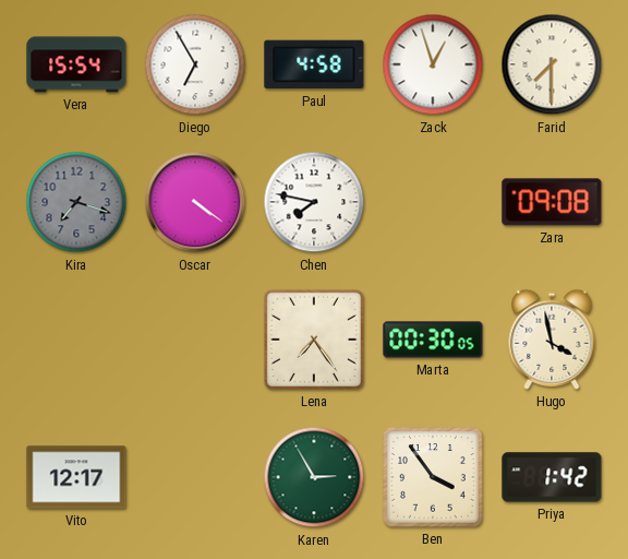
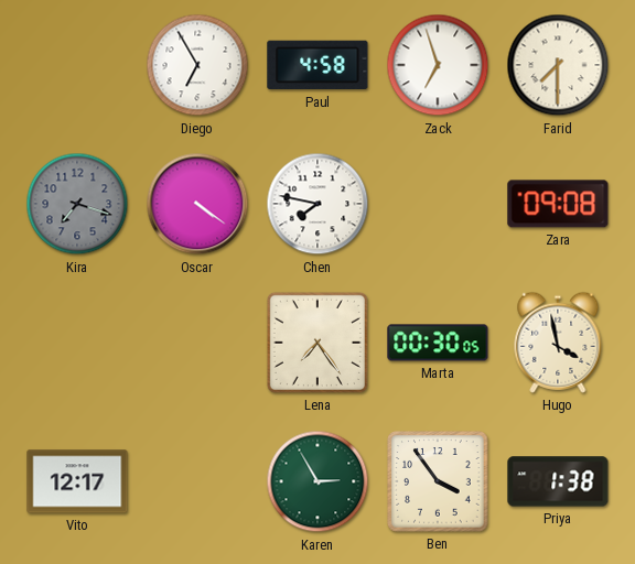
Vera: 15:54 -> none (76, 64)
Zack: 12:57 -> 6:57 (438, 65)
Priya: 1:42 -> 1:38 (558, 481)
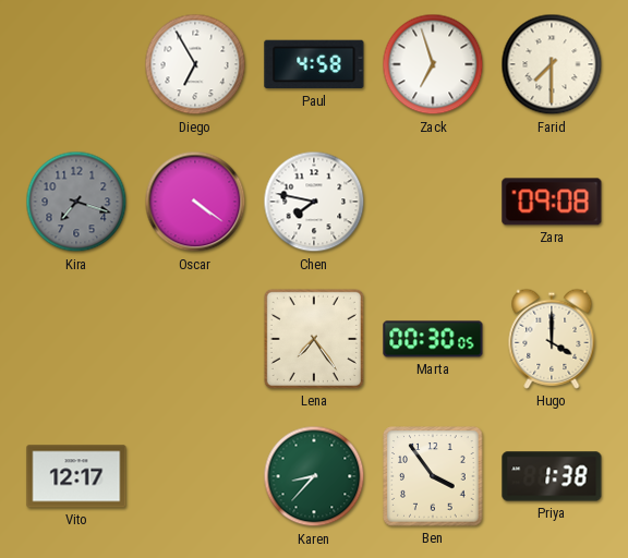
Hugo: 3:58 -> 4:00 (552, 339)
Karen: 2:55 -> 8:37 (314, 476)
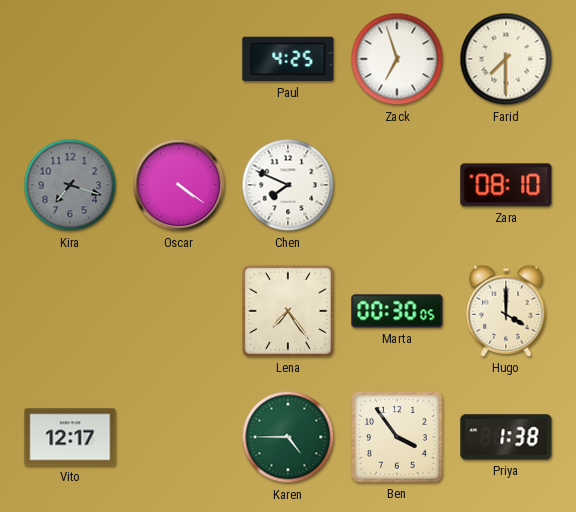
Diego: 6:55 -> none (195, 64)
Paul: 4:58 -> 4:25 (288, 59)
Chen: 7:47 -> 7:49 (288, 185)
Zara: 09:08 -> 08:10 (506, 185)
Karen: 8:37 -> 4:45 (288, 437)
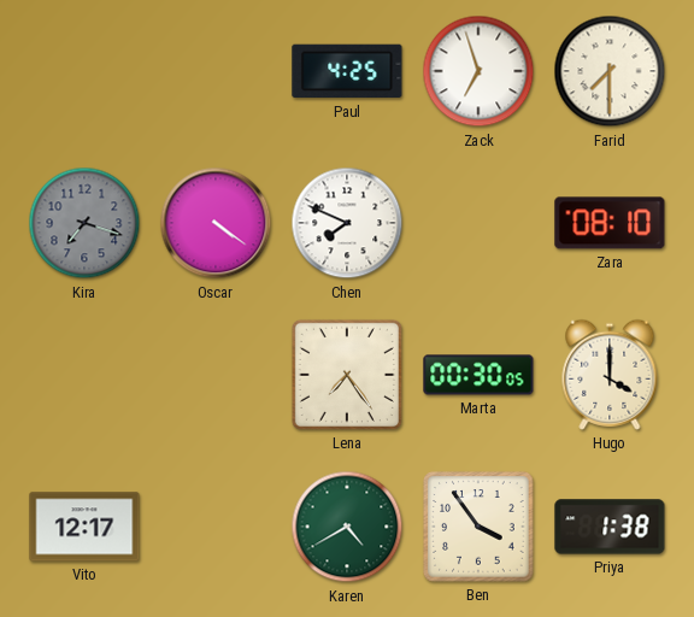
Karen: 4:45 -> 4:40 (347, 527)
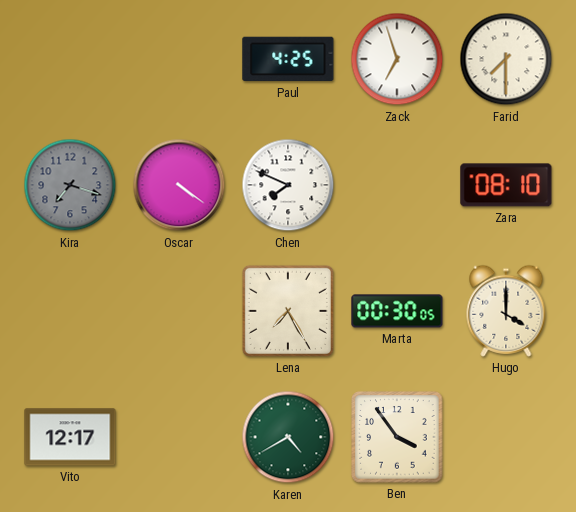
Lena: 7:24 -> 7:25 (288, 311)
Priya: 1:38 -> none (610, 527)
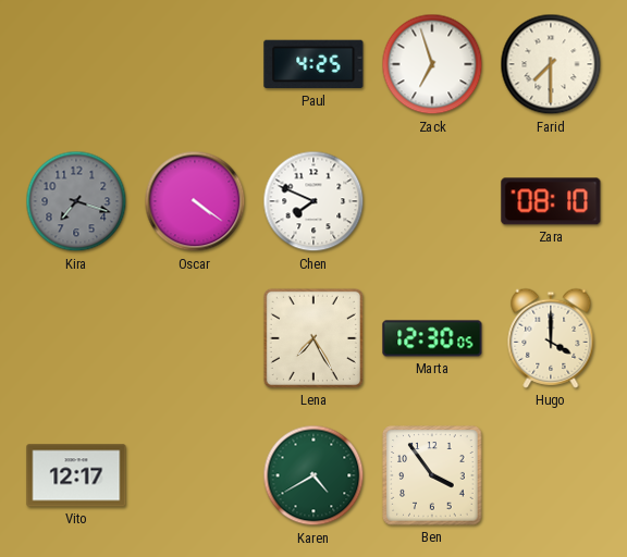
Marta: 00:30 -> 12:30 (432, 338)
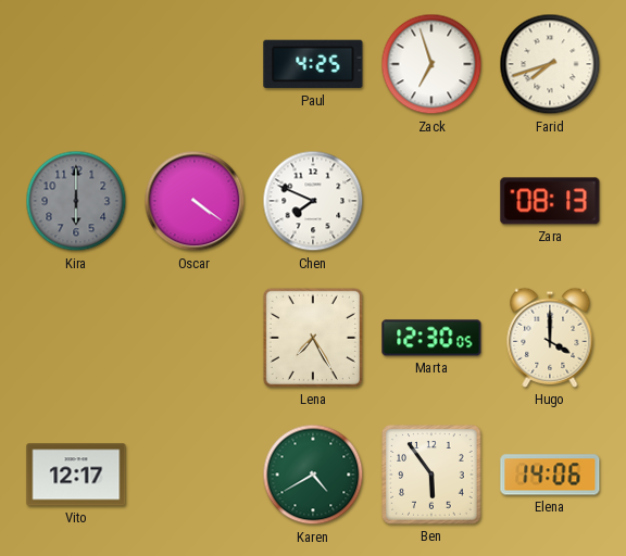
Farid: 7:30 -> 7:42 (550, 64)
Kira: 7:18 -> 6:00 (76, 201)
Zara: 08:10 -> 08:13 (550, 201)
Ben: 3:54 -> 5:54 (431, 475)
Elena: none -> 14:06 (550, 475)
